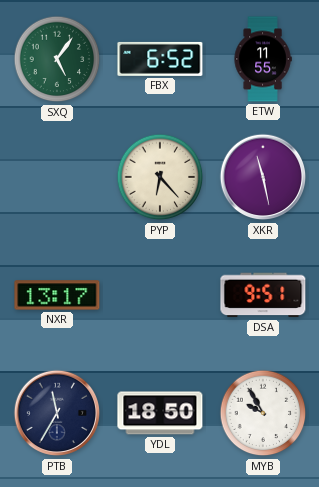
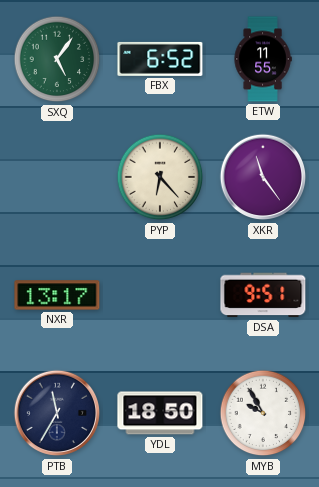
XKR: 11:28 -> 11:24 (263, 177)
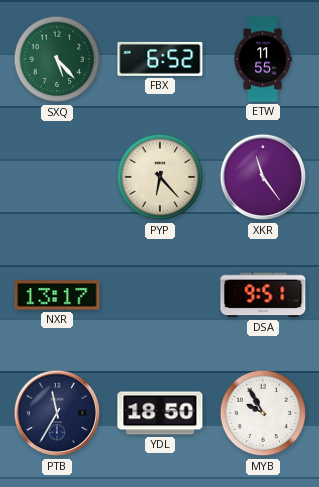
SXQ: 5:06 -> 5:23 (57, 59)
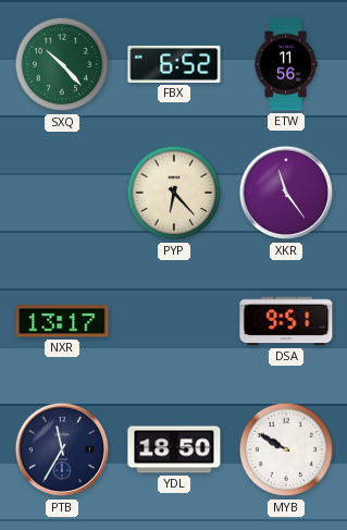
SXQ: 5:23 -> 10:23 (62, 64)
ETW: 11:55 -> 11:56 (286, 64)
MYB: 9:55 -> 9:50 (286, 449)
